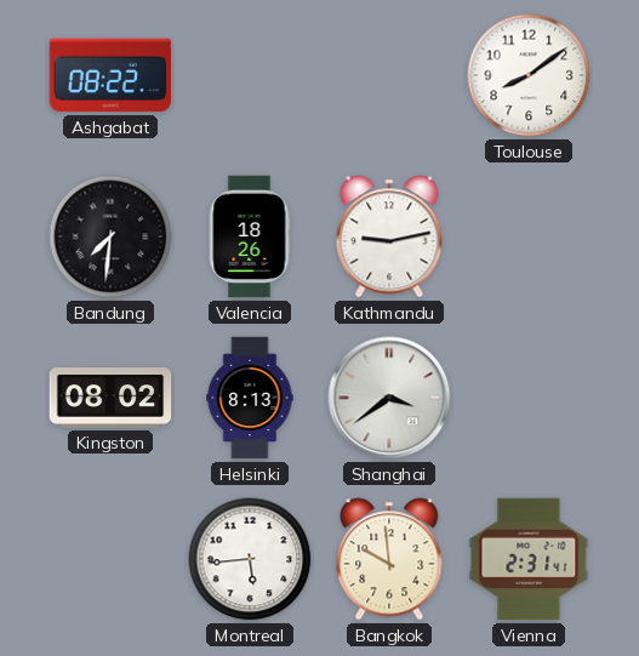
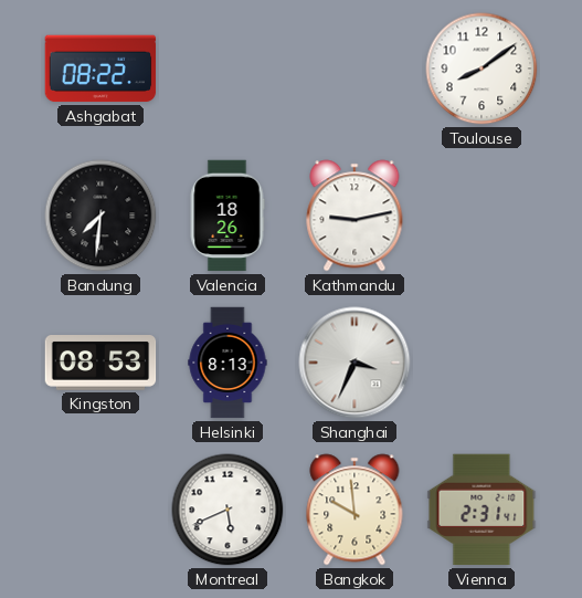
Kingston: 08:02 -> 08:53 (100, 364)
Shanghai: 3:39 -> 3:34 (355, 363)
Montreal: 5:44 -> 5:41 (227, 510)
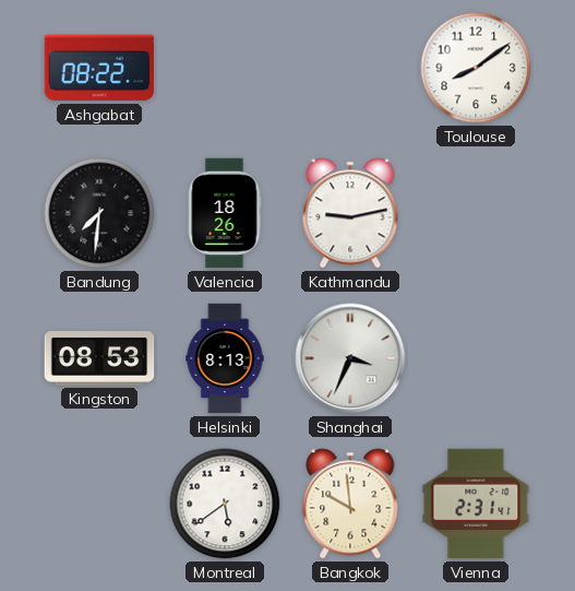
Montreal: 5:41 -> 5:39 (225, 504)
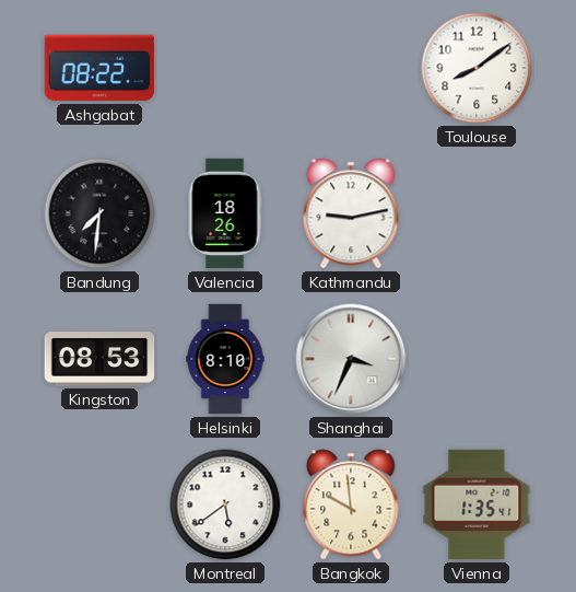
Helsinki: 8:13 -> 8:10 (225, 359)
Vienna: 2:31 -> 1:35 (477, 504)
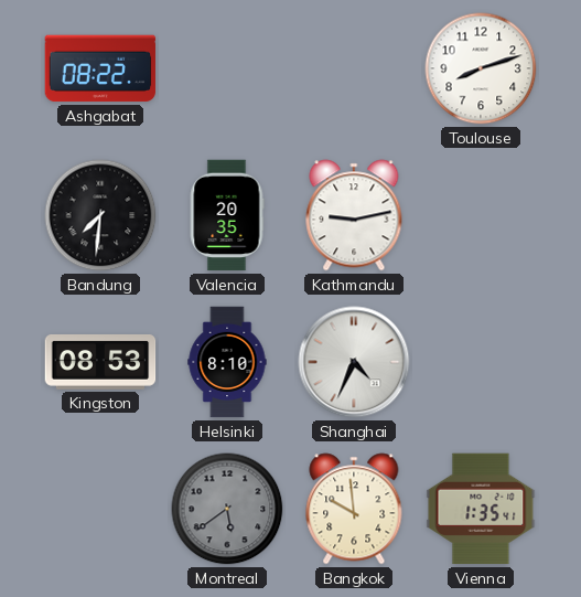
Toulouse: 8:09 -> 8:12 (481, 68)
Valencia: 18:26 -> 20:35 (227, 215)
Shanghai: 3:34 -> 4:34 (354, 362)
Montreal dial: white -> grey (227, 509)
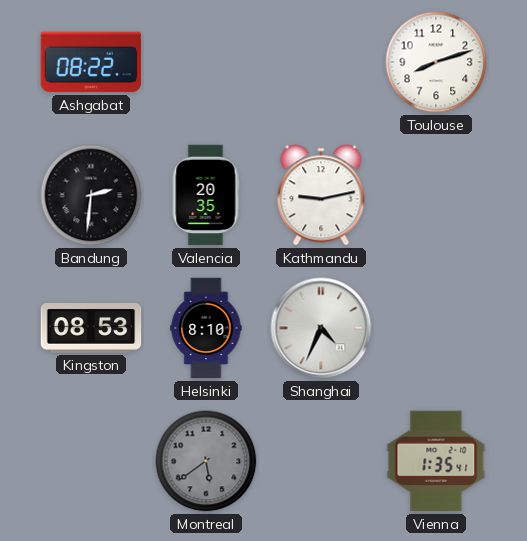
Bandung: 7:31 -> 2:31 (91, 195)
Bangkok: 9:59 -> none (354, 509)
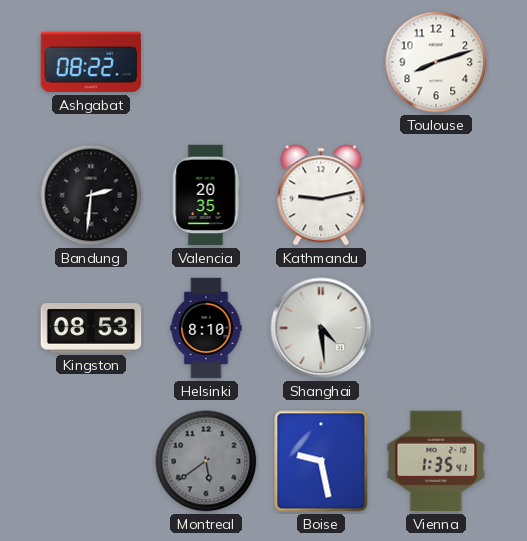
Shanghai: 4:34 -> 4:29 (321, 328)
Boise: none -> 9:28 (321, 461)
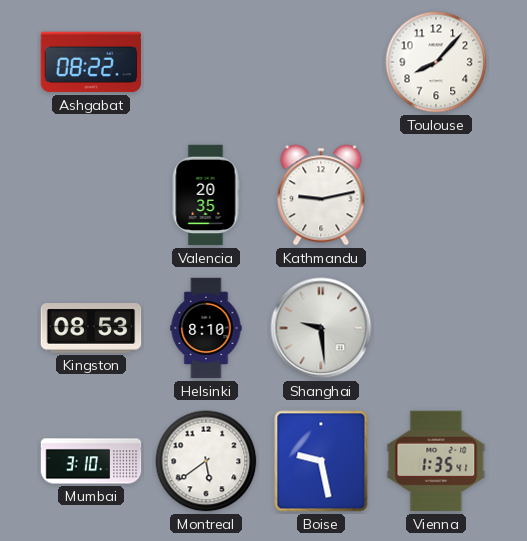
Toulouse: 8:12 -> 8:07 (436, 62)
Bandung: 2:31 -> none (91, 195)
Shanghai: 4:29 -> 9:29 (321, 328)
Mumbai: none -> 3:10 (91, 461)
Montreal dial: grey -> white (206, 461)
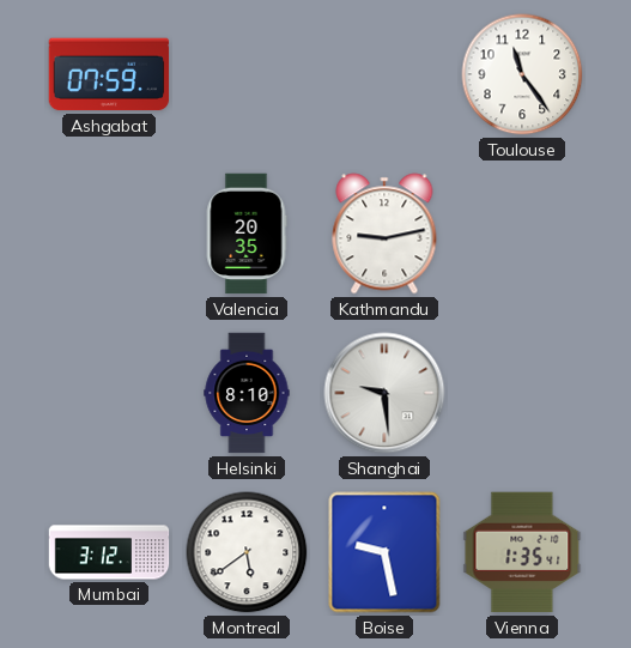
Ashgabat: 08:22 -> 07:59 (109, 74)
Toulouse: 8:07 -> 11:24 (522, 74)
Kingston: 08:53 -> none (91, 329)
Mumbai: 3:10 -> 3:12 (109, 552)
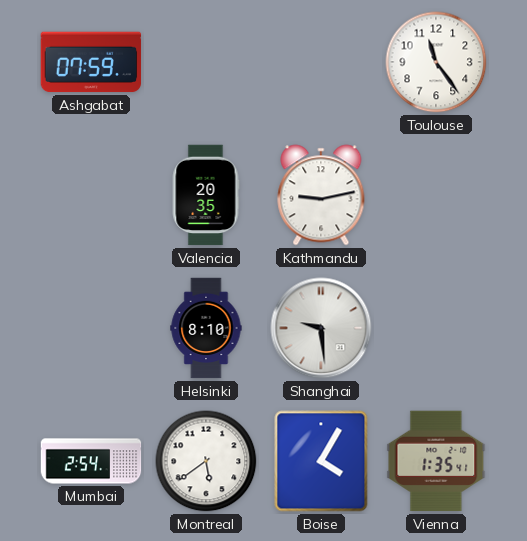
Mumbai: 3:12 -> 2:54 (91, 461)
Boise: 9:28 -> 4:05 (321, 461)
